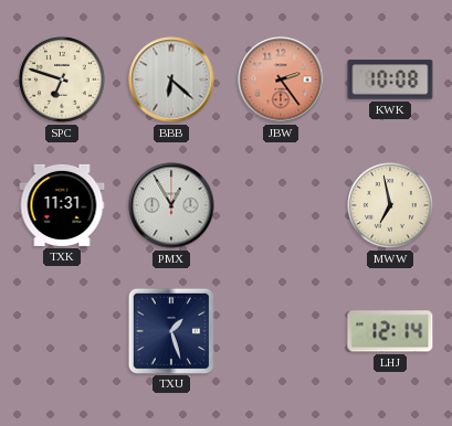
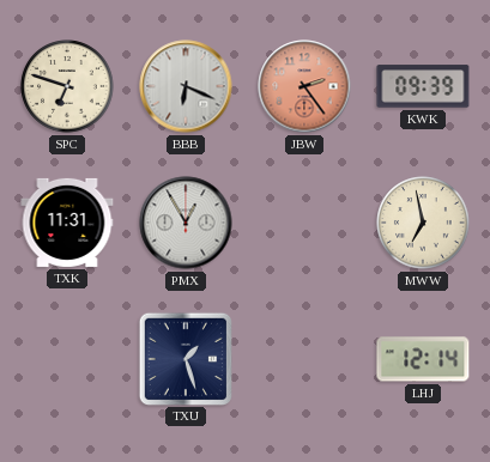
BBB: 6:22 -> 6:19 (186, 86)
KWK: 10:08 -> 09:39 (423, 86)
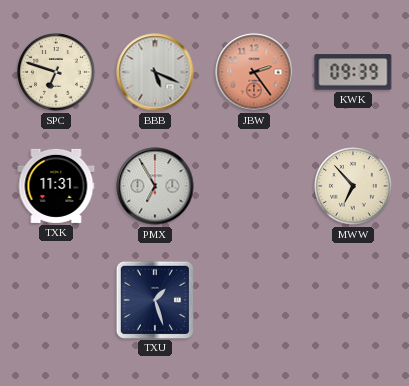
BBB: 6:19 -> 5:19 (155, 72)
PMX: 12:55 -> 6:55 (155, 186)
MWW: 6:58 -> 6:53 (353, 186)
LHJ: 12:14 -> none (423, 359)
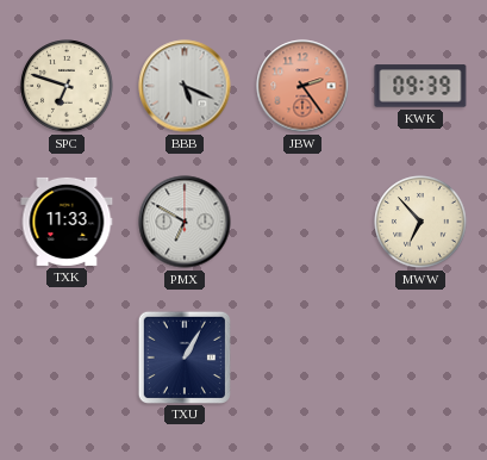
TXK: 11:31 -> 11:33 (67, 222)
PMX: 6:55 -> 6:50 (185, 222)
TXU: 1:27 -> 1:05 (183, 356)
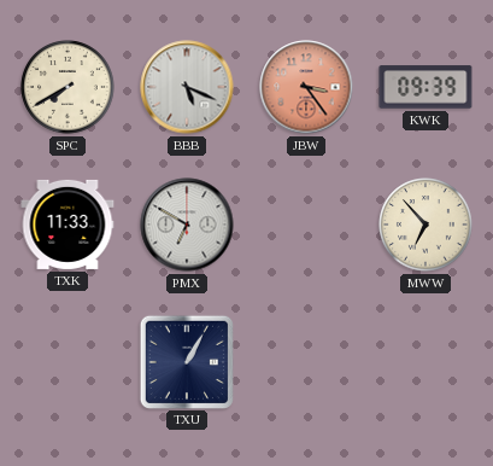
SPC: 6:48 -> 7:40 (68, 87)
JBW: 2:24 -> 3:24 (306, 87)
